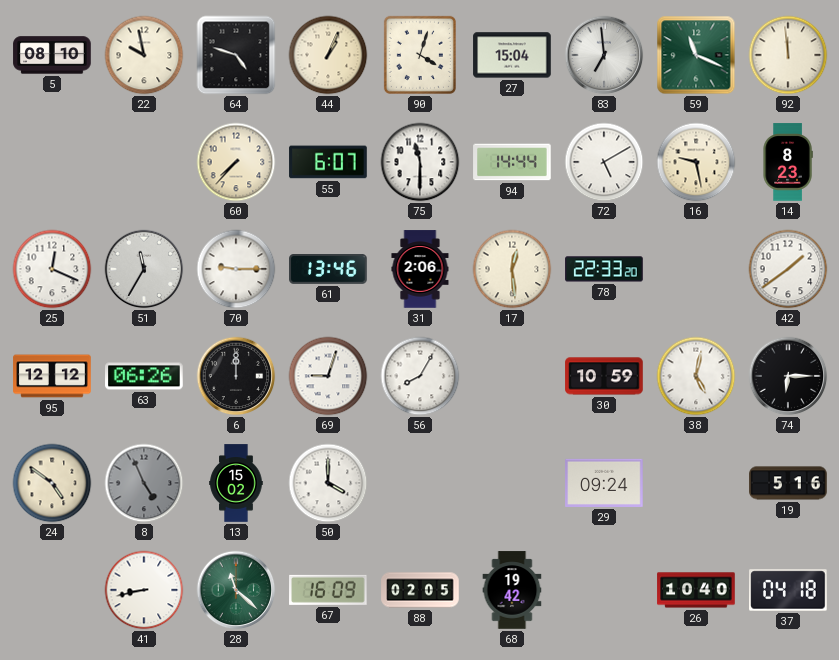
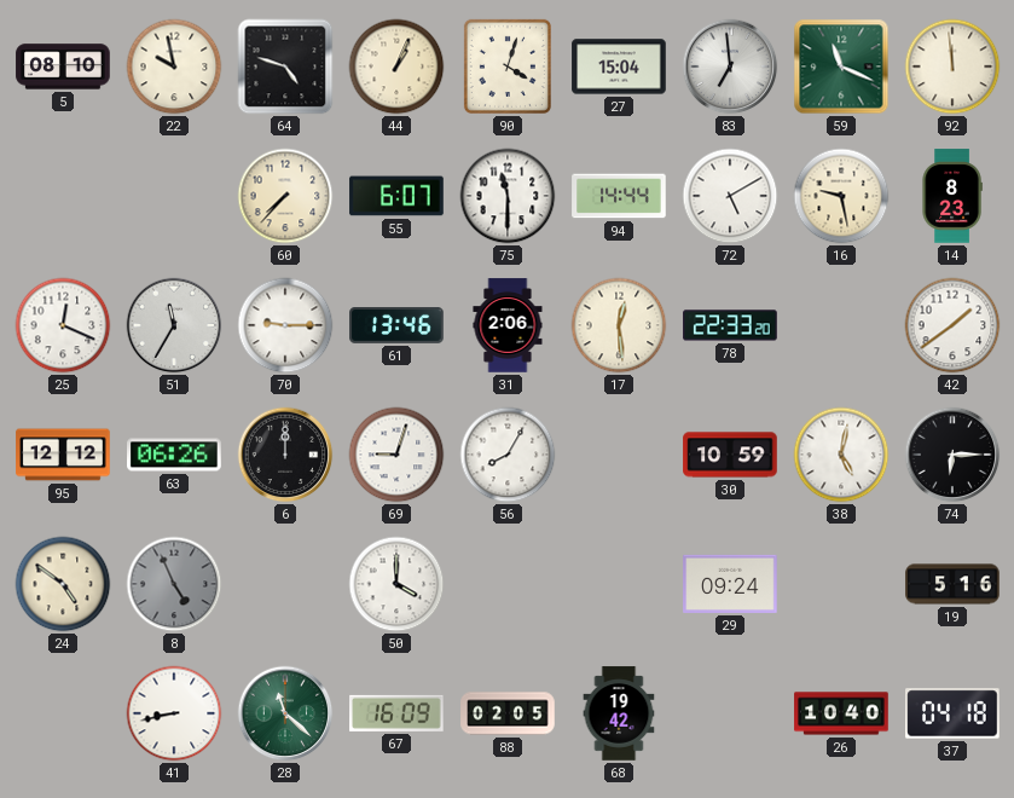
13: 15:02 -> none (236, 483)
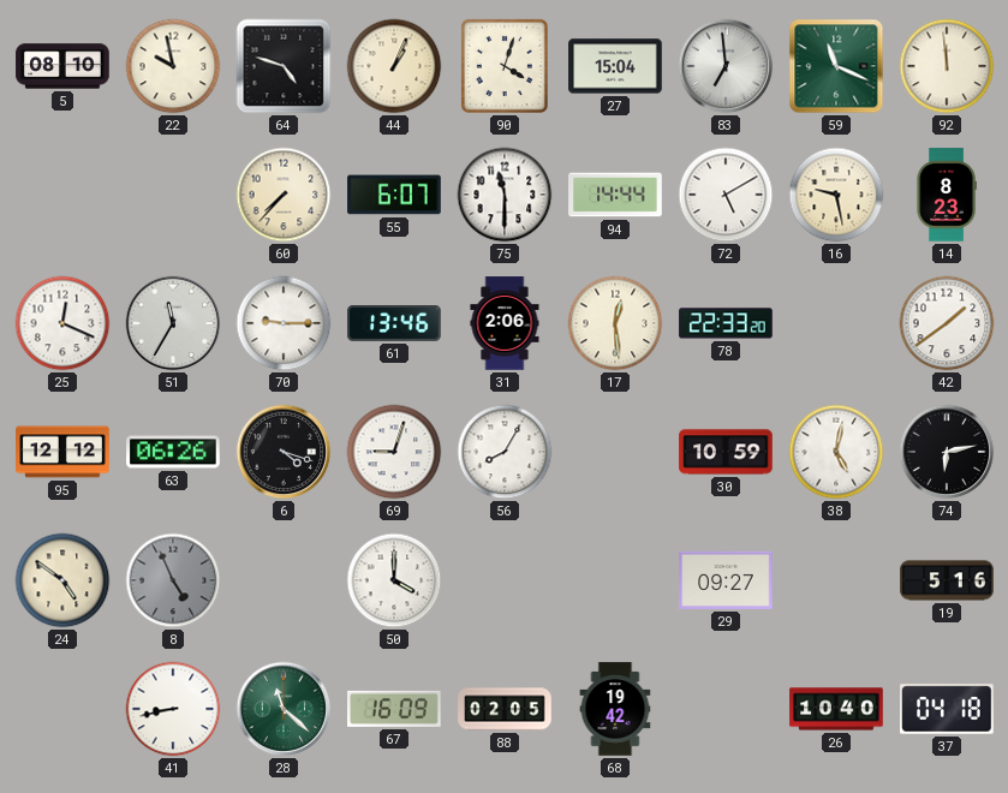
6: 12:00 -> 4:18 (284, 452)
74: 6:15 -> 6:13 (947, 452)
29: 09:24 -> 09:27 (726, 580)
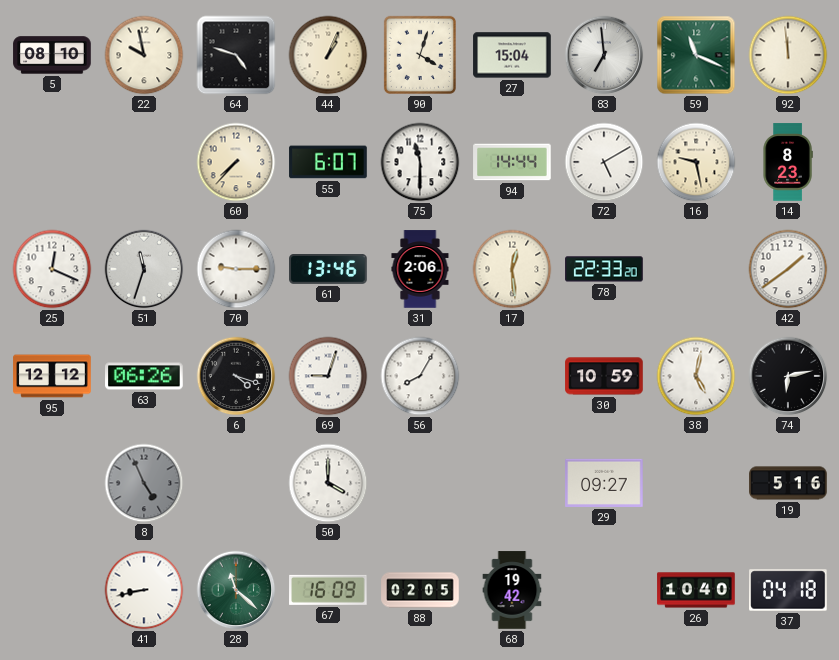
51: 11:35 -> 11:33 (144, 269)
24: 4:51 -> none (62, 580)
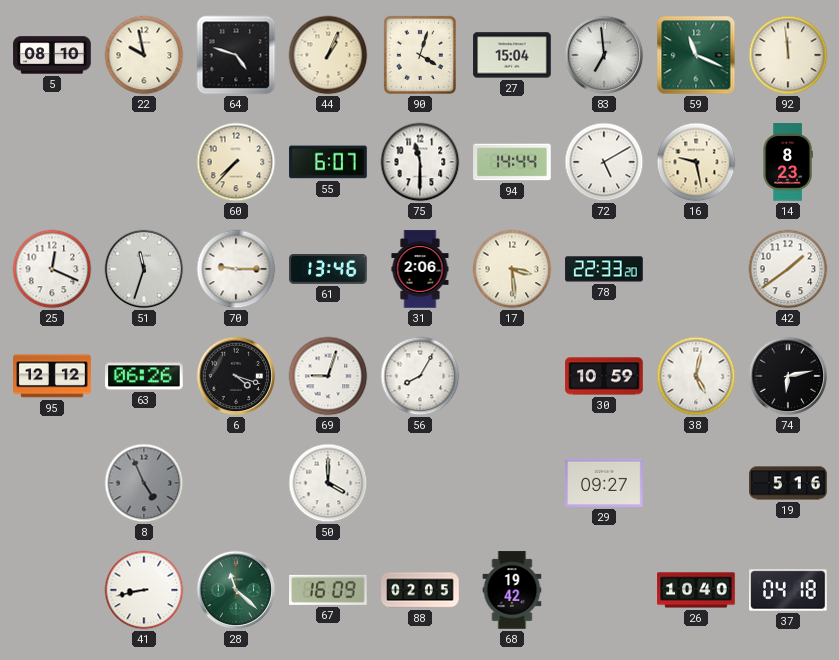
17: 12:29 -> 3:29 (512, 269)
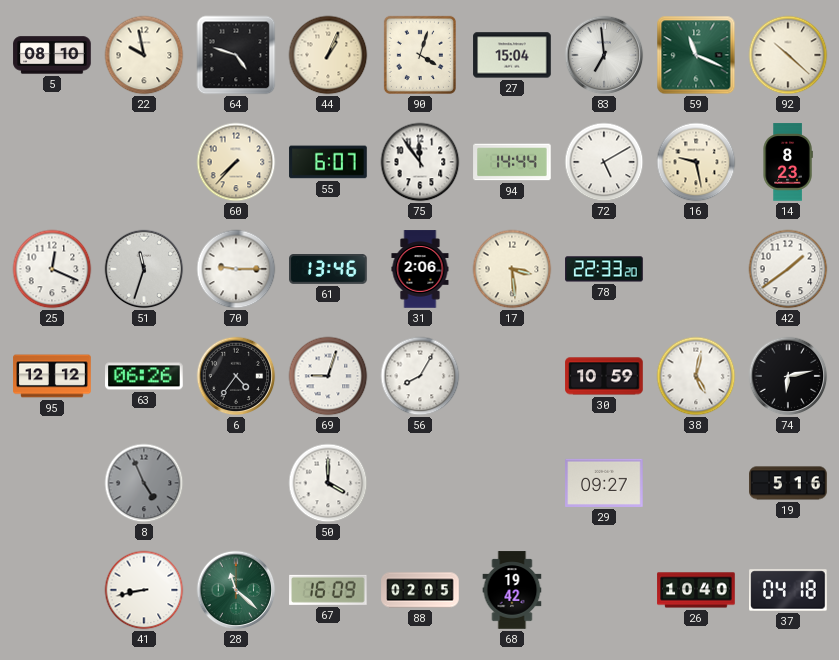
92: 11:59 -> 10:22 (788, 55)
75: 11:30 -> 11:54 (420, 162)
6: 4:18 -> 4:36 (236, 376)
